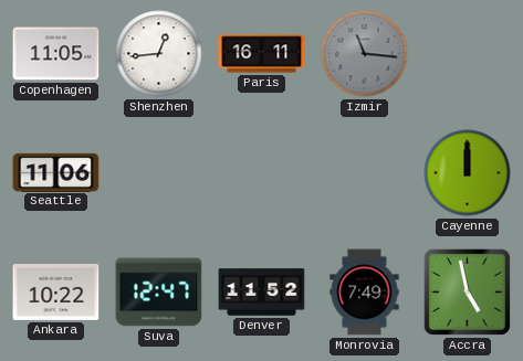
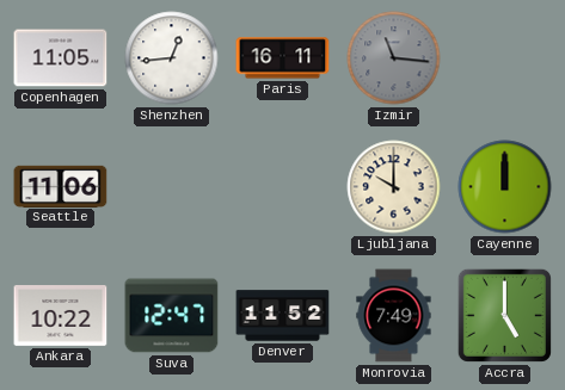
Ljubljana: none -> 10:00 (394, 187)
Accra: 4:58 -> 5:00 (504, 315)
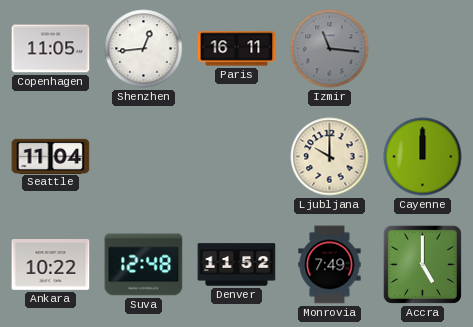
Seattle: 11:06 -> 11:04 (51, 156)
Suva: 12:47 -> 12:48 (144, 265)
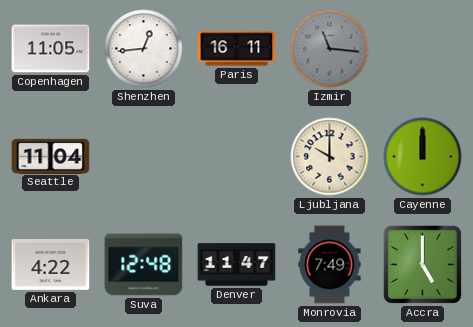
Ankara: 10:22 -> 4:22 (51, 265)
Denver: 11:52 -> 11:47 (237, 265)
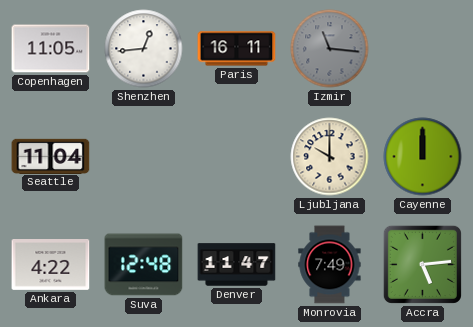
Accra: 5:00 -> 5:14 (422, 264)
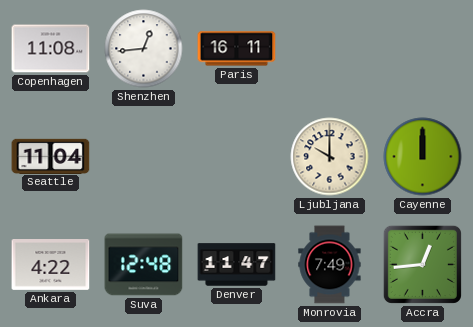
Copenhagen: 11:05 -> 11:08 (51, 49)
Izmir: 11:16 -> none (330, 49)
Accra: 5:14 -> 12:44 (422, 264)
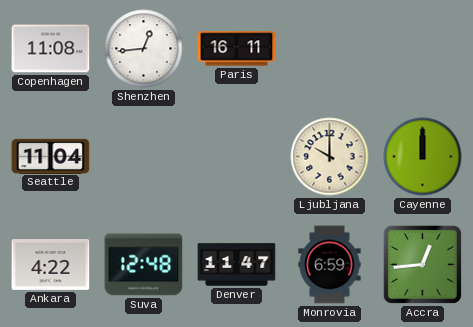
Monrovia: 7:49 -> 6:59 (330, 265)
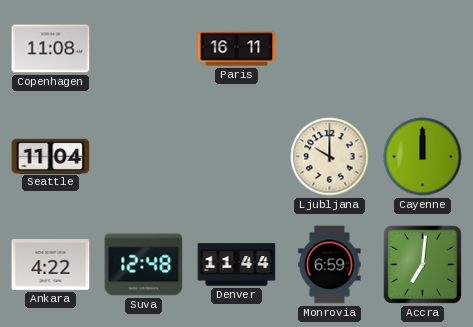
Shenzhen: 12:44 -> none (144, 49)
Denver: 11:47 -> 11:44 (237, 265)
Accra: 12:44 -> 7:01 (422, 264)
